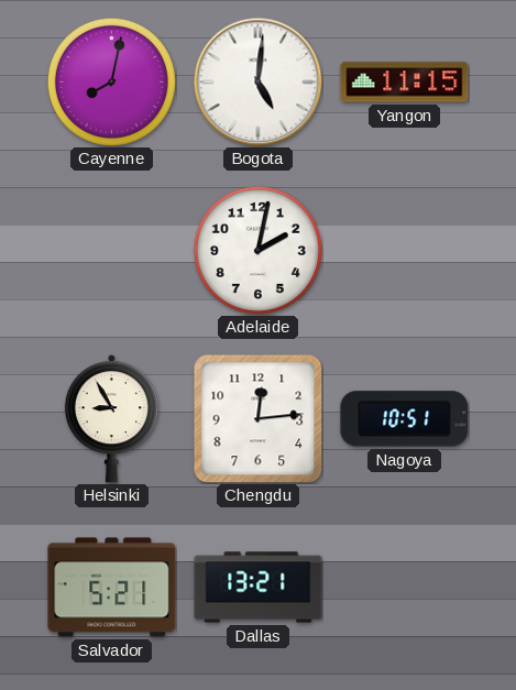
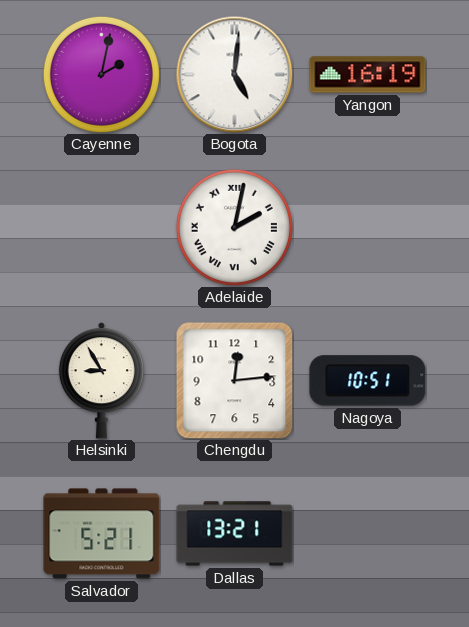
Cayenne: 8:02 -> 2:02 (101, 74)
Yangon: 11:15 -> 16:19 (368, 75)
Adelaide numerals: Arabic -> Roman (234, 227)
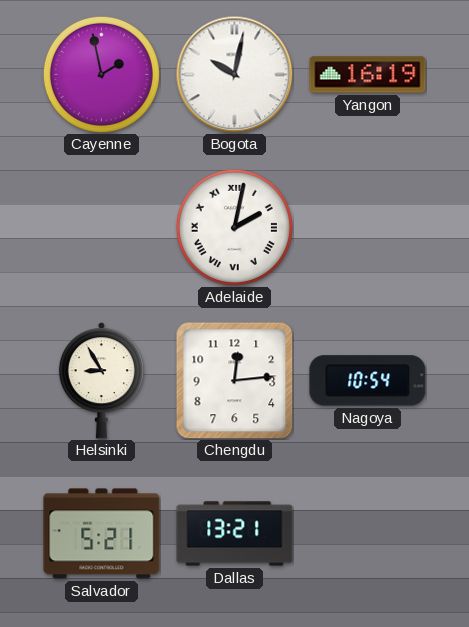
Cayenne: 2:02 -> 1:58 (101, 74)
Bogota: 5:01 -> 10:02 (234, 74)
Nagoya: 10:51 -> 10:54 (368, 381)
